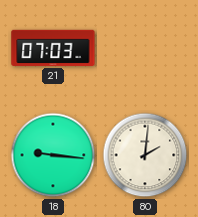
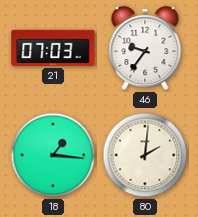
46: none -> 9:36 (145, 49)
18: 9:16 -> 1:16 (53, 155)
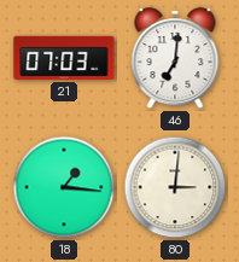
46: 9:36 -> 7:01 (175, 59)
80: 2:01 -> 3:01 (175, 187)
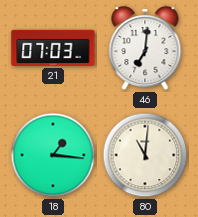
80: 3:01 -> 11:01 (145, 155)
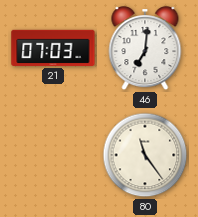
18: 1:16 -> none (53, 155)
80: 11:01 -> 11:24 (145, 155)
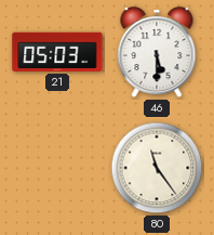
21: 07:03 -> 05:03 (57, 52)
46: 7:01 -> 5:30 (157, 53)
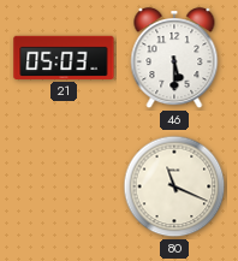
80: 11:24 -> 11:19 (174, 186)
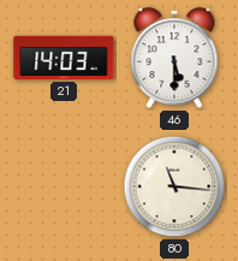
21: 05:03 -> 14:03 (64, 58)
80: 11:19 -> 11:16 (174, 186)
